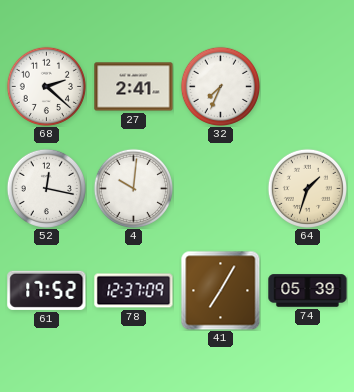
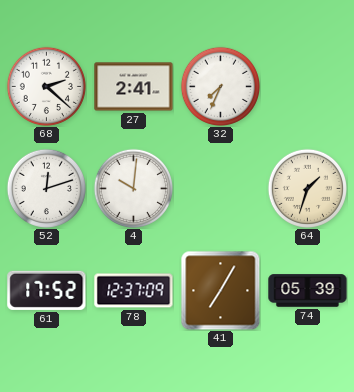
52: 12:17 -> 12:12 (46, 188)
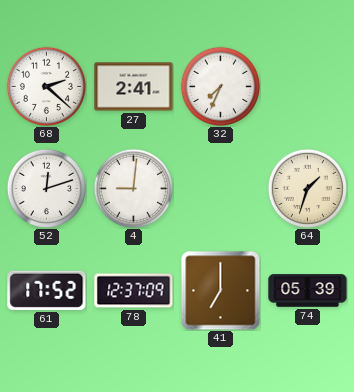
4: 10:01 -> 9:01 (133, 188)
41: 7:05 -> 7:00 (220, 290)
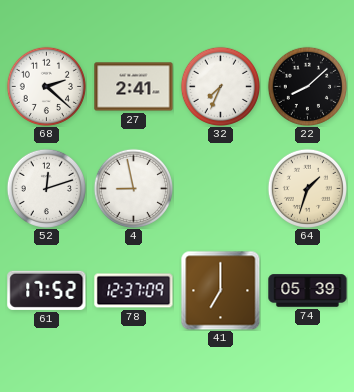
22: none -> 8:08 (307, 86)
4: 9:01 -> 8:58 (133, 188)
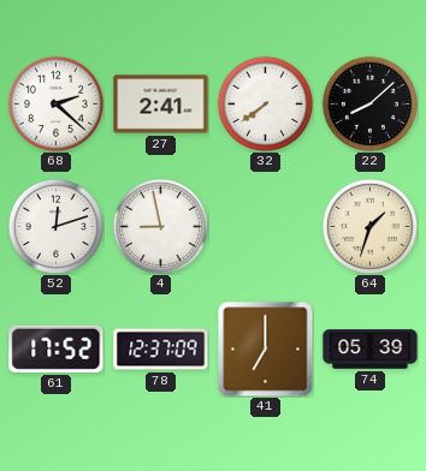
32: 7:34 -> 7:39 (265, 103)
